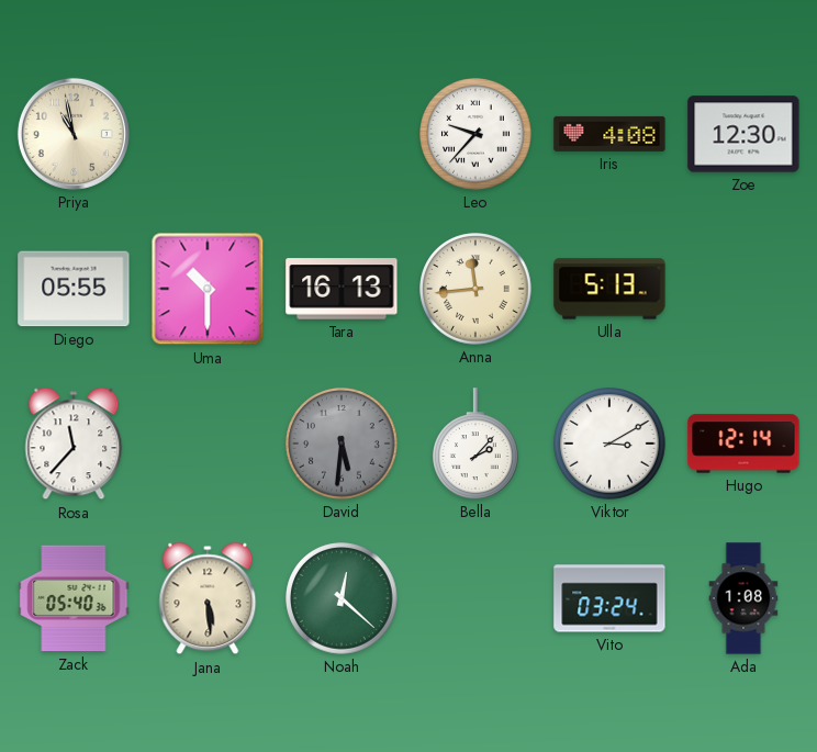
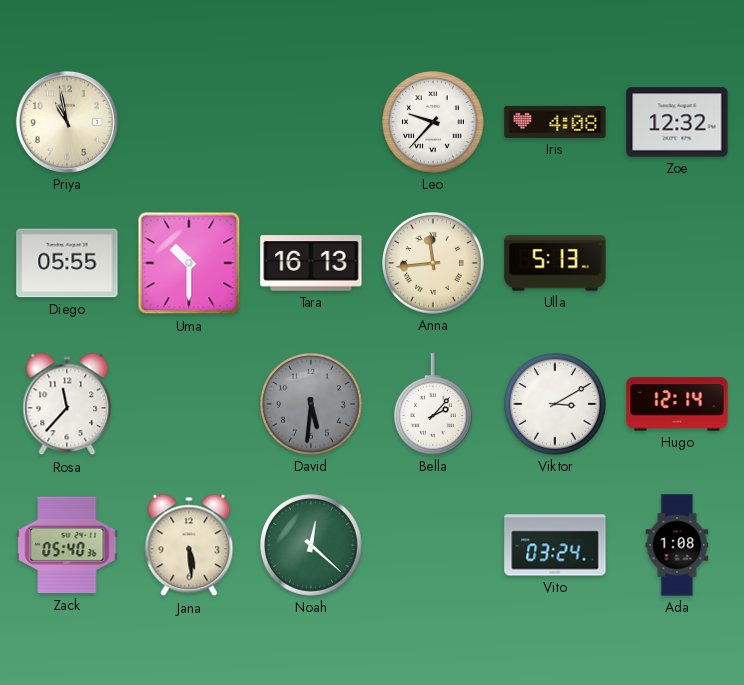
Zoe: 12:30 -> 12:32 (677, 122)
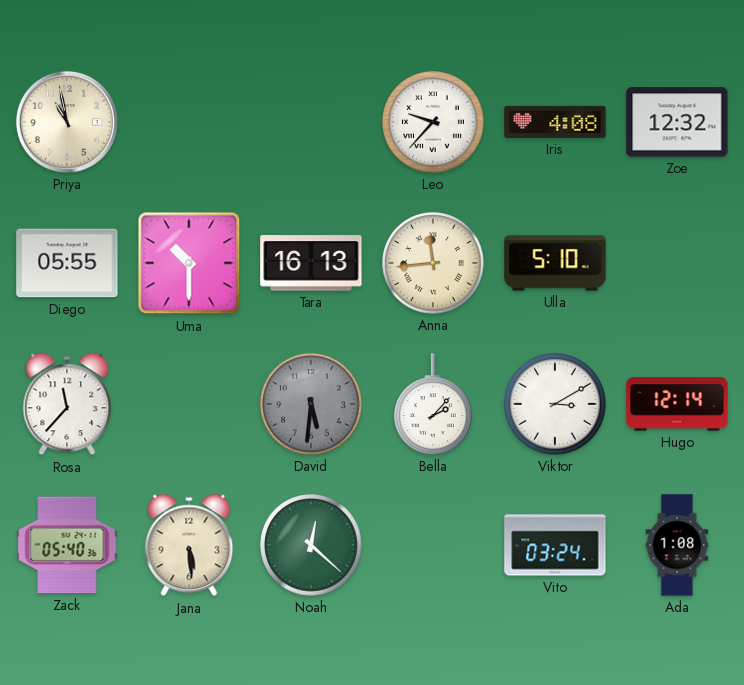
Ulla: 5:13 -> 5:10 (555, 263)
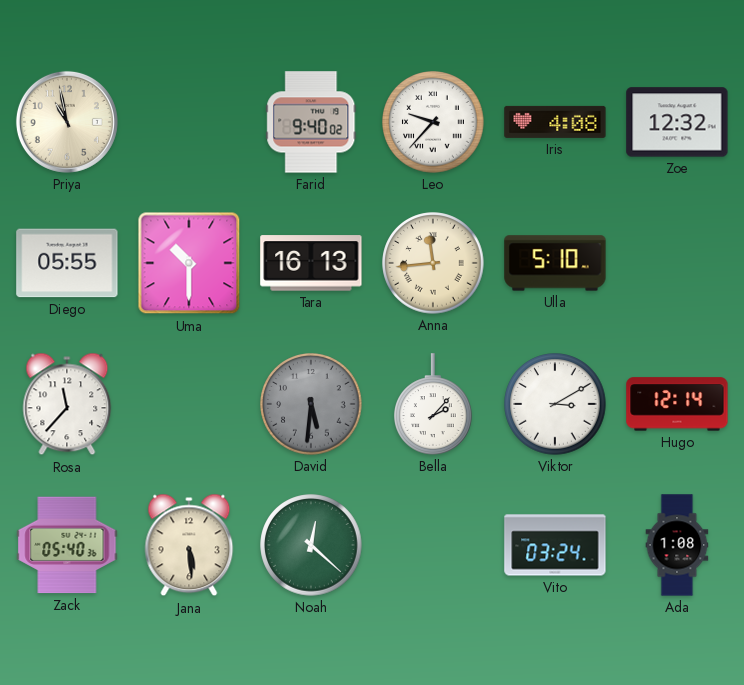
Farid: none -> 9:40 (311, 122)
